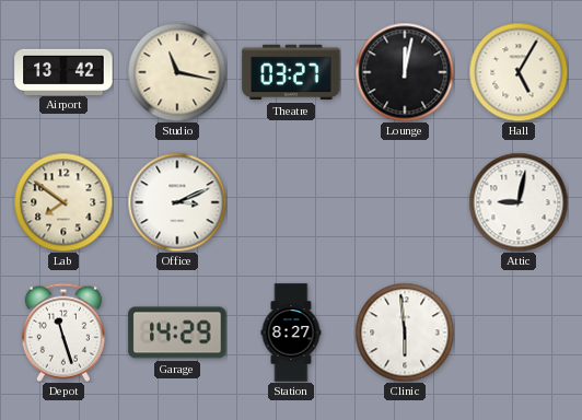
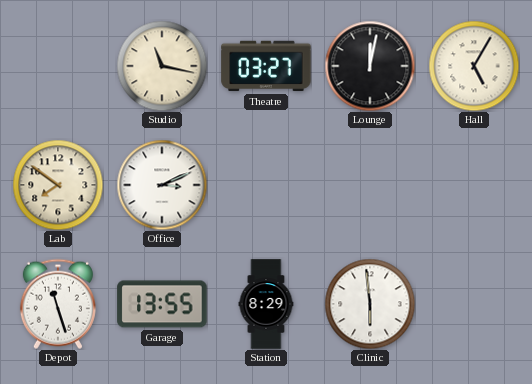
Airport: 13:42 -> none (63, 71)
Attic: 9:02 -> none (519, 202)
Garage: 14:29 -> 13:55 (162, 304)
Station: 8:27 -> 8:29 (266, 304)
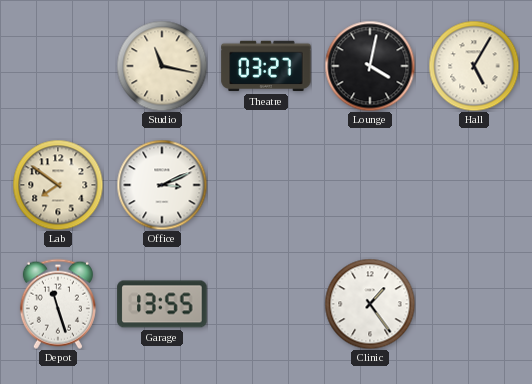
Lounge: 12:02 -> 4:02 (370, 66)
Station: 8:29 -> none (266, 304)
Clinic: 5:59 -> 1:24 (370, 304)
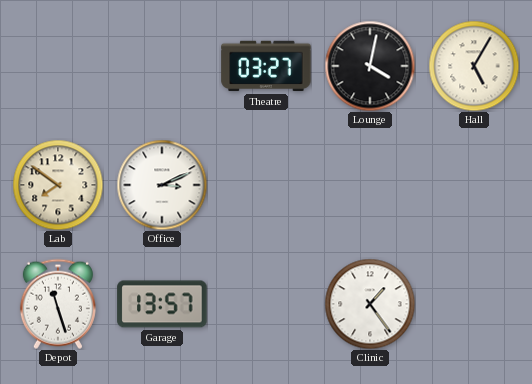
Studio: 11:17 -> none (162, 66)
Garage: 13:55 -> 13:57 (162, 304)
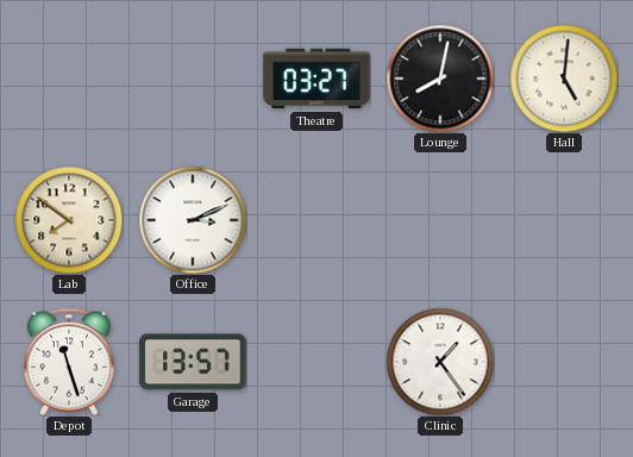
Lounge: 4:02 -> 8:02 (440, 79)
Hall: 5:05 -> 5:01 (564, 79)
